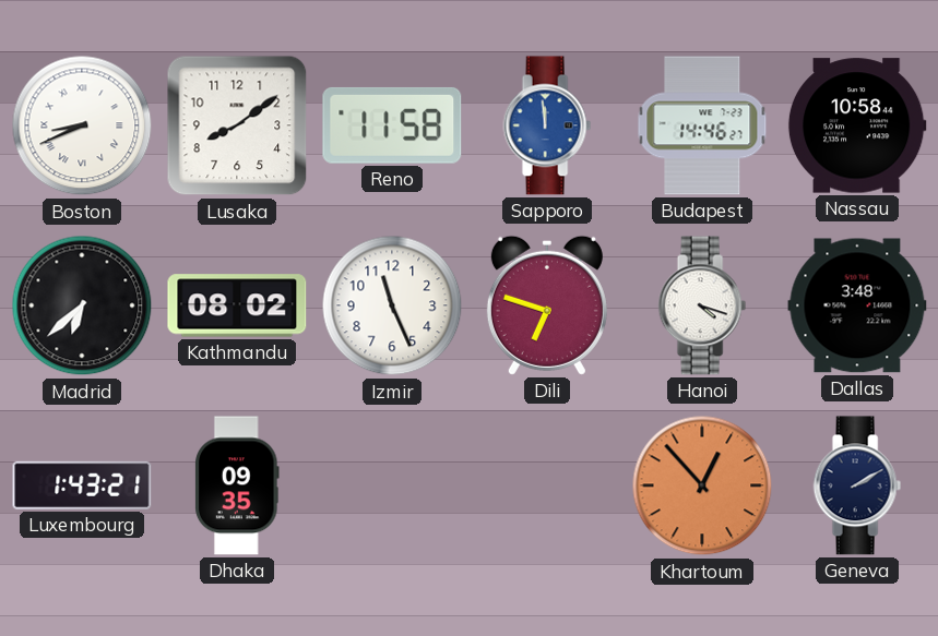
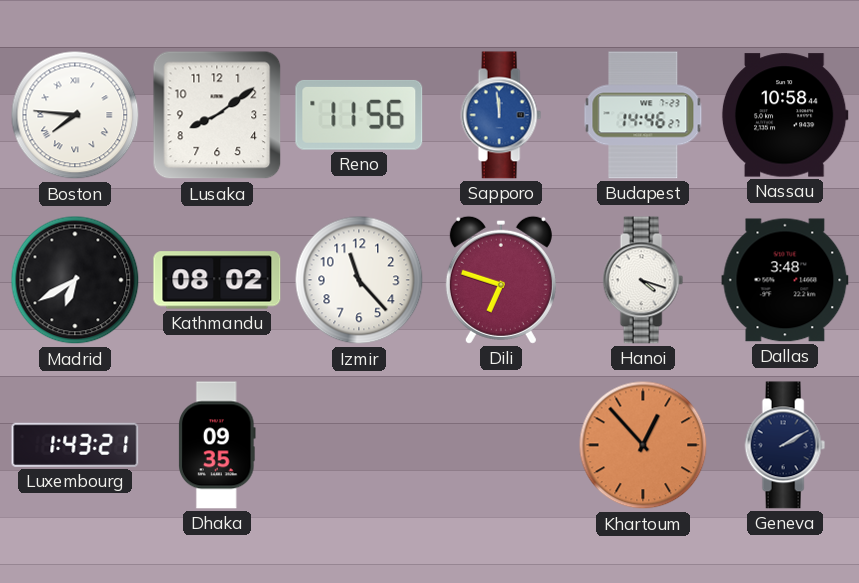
Boston: 8:41 -> 7:46 (75, 115)
Reno: 11:58 -> 11:56 (359, 115)
Madrid: 6:38 -> 6:40 (75, 280)
Izmir: 11:26 -> 11:23 (359, 280)
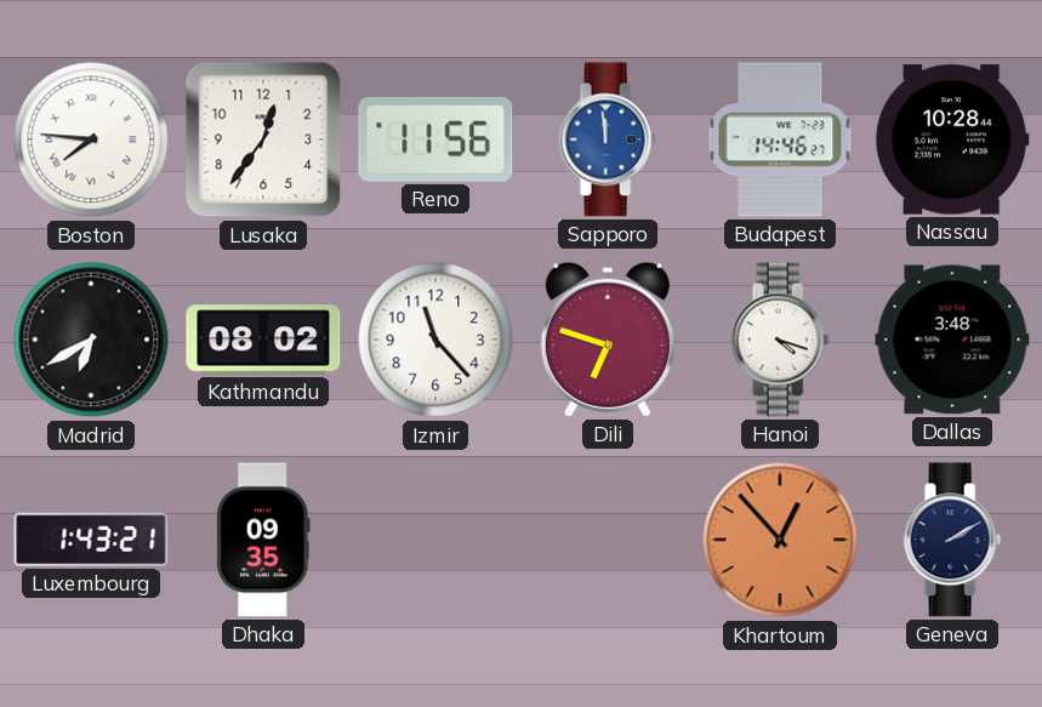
Lusaka: 8:09 -> 12:36 (263, 139)
Nassau: 10:58 -> 10:28 (952, 139)
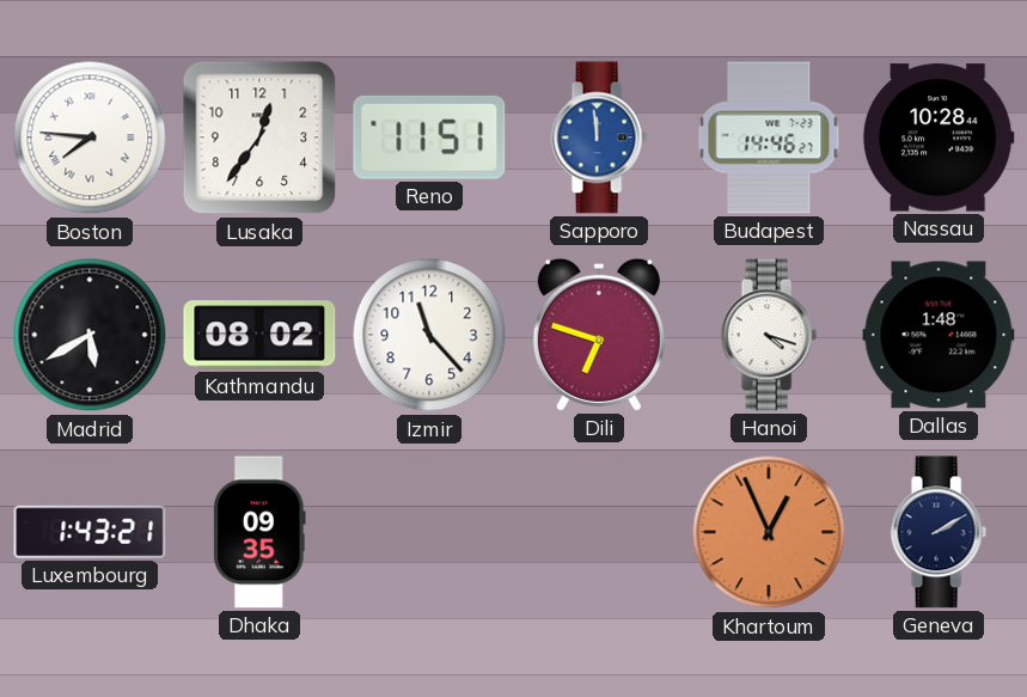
Reno: 11:56 -> 11:51 (429, 137)
Madrid: 6:40 -> 5:40 (90, 335)
Dallas: 3:48 -> 1:48 (939, 335)
Khartoum: 12:53 -> 12:56 (769, 532)
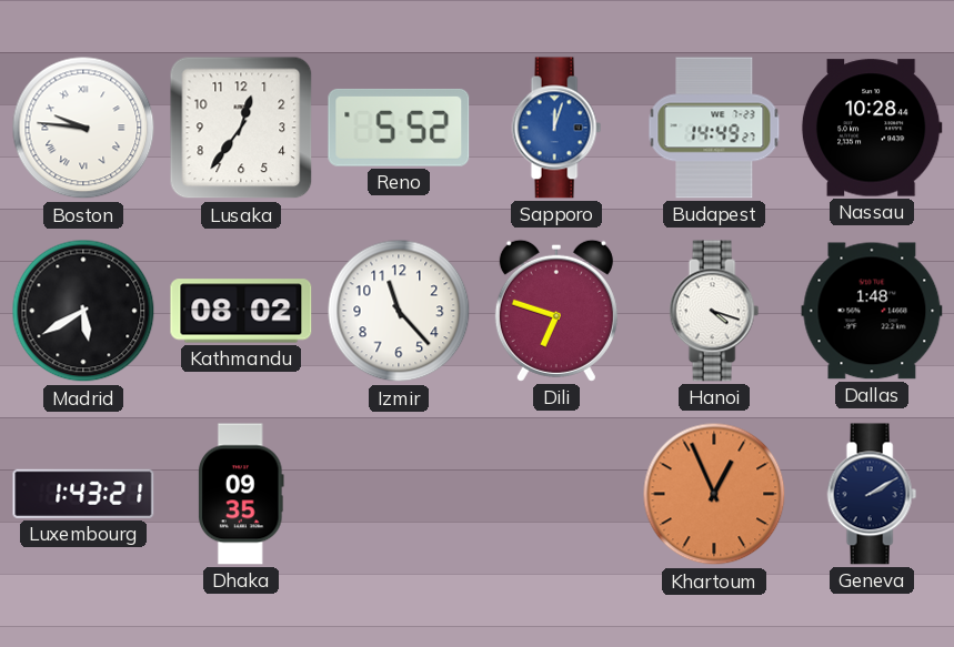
Boston: 7:46 -> 9:46 (83, 128)
Reno: 11:51 -> 5:52 (399, 128)
Sapporo: 11:59 -> 12:03 (556, 128)
Budapest: 14:46 -> 14:49 (714, 128)
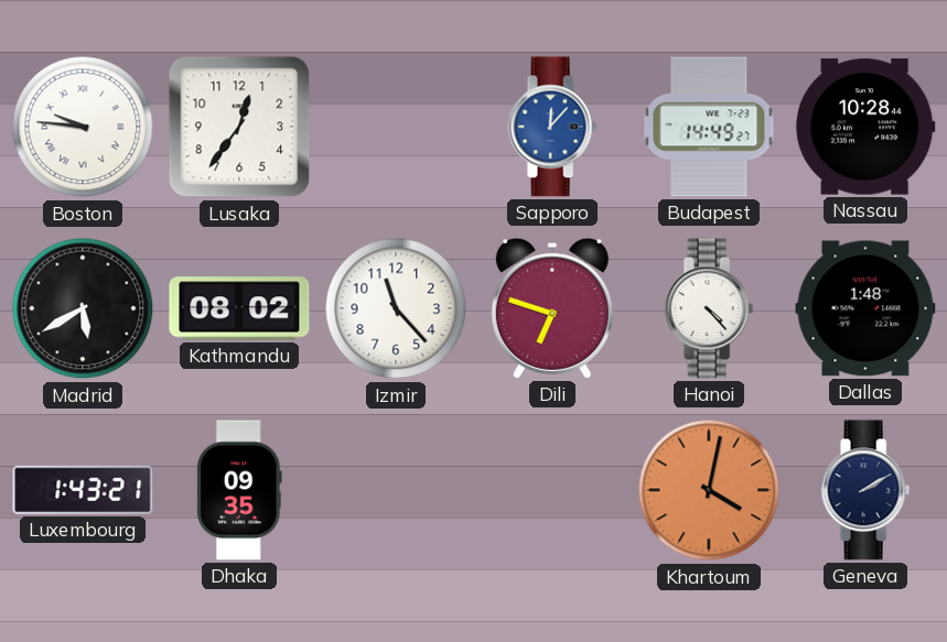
Reno: 5:52 -> none (399, 128)
Sapporo: 12:03 -> 12:07 (552, 127)
Hanoi: 4:18 -> 4:23 (709, 308)
Khartoum: 12:56 -> 4:02 (709, 490)
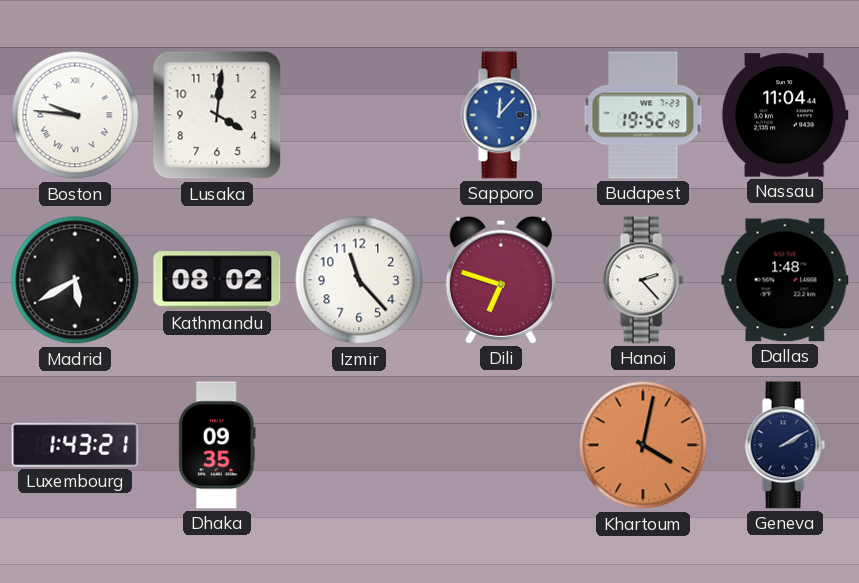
Lusaka: 12:36 -> 4:01 (217, 115)
Budapest: 14:49 -> 19:52 (643, 115)
Nassau: 10:28 -> 11:04 (785, 115)
Hanoi: 4:23 -> 2:23 (643, 280)
